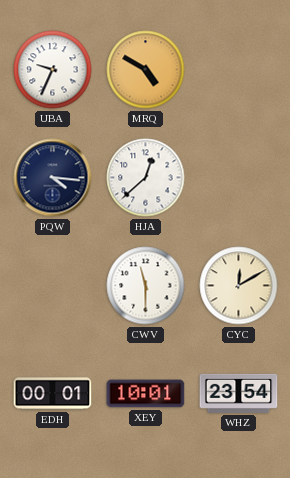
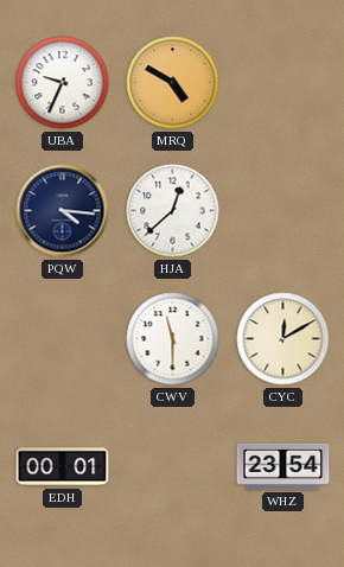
XEY: 10:01 -> none (146, 394)
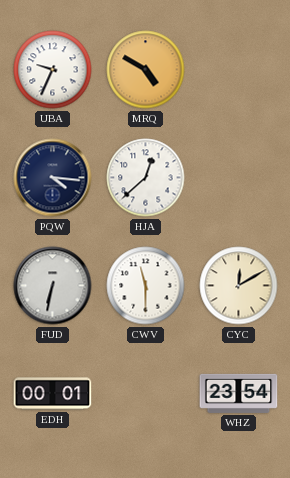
FUD: none -> 6:32 (53, 286)
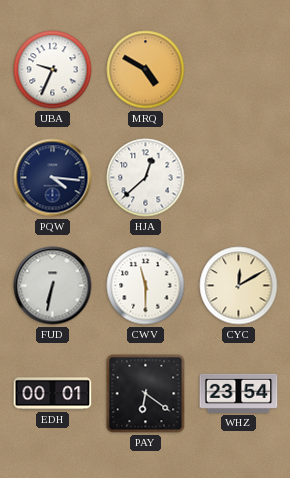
PAY: none -> 6:21 (146, 394)
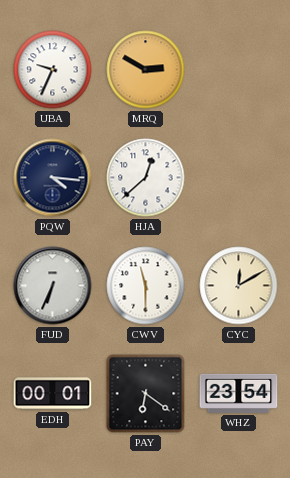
MRQ: 4:50 -> 2:50 (146, 70)
FUD: 6:32 -> 6:34 (53, 286)
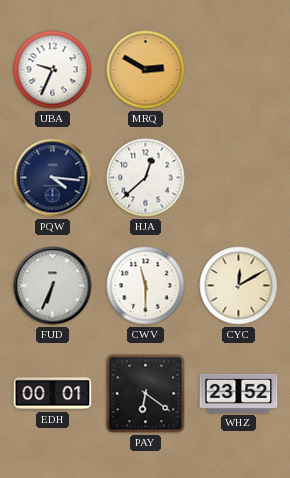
WHZ: 23:54 -> 23:52 (239, 393)
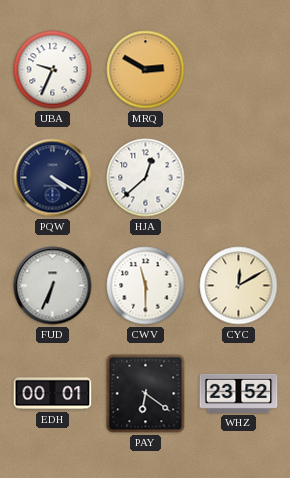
PQW: 4:16 -> 4:20 (53, 178)
